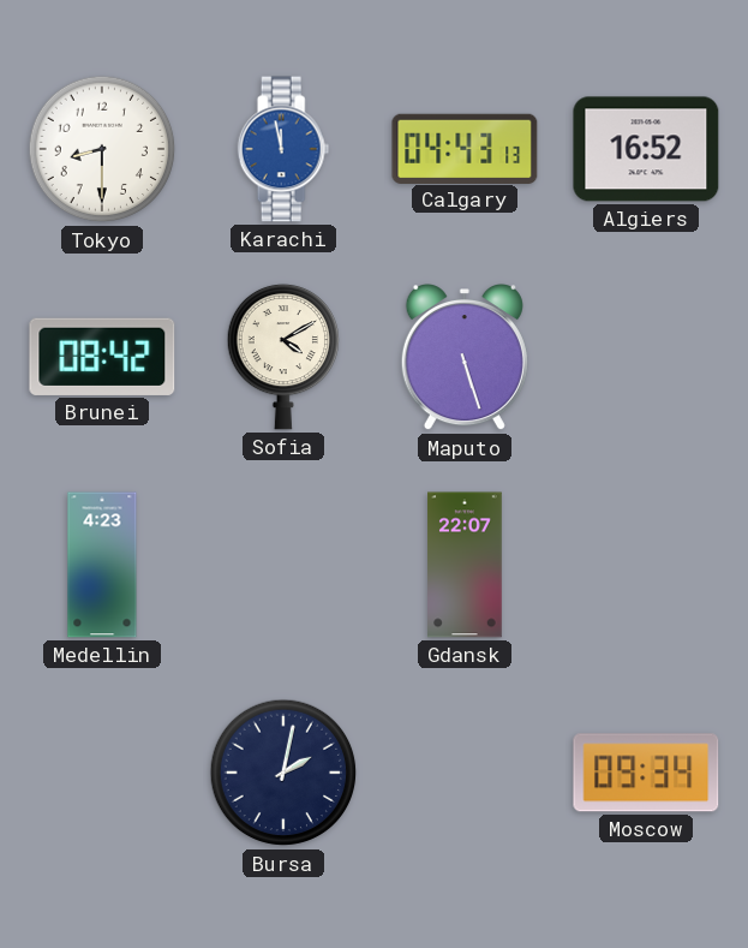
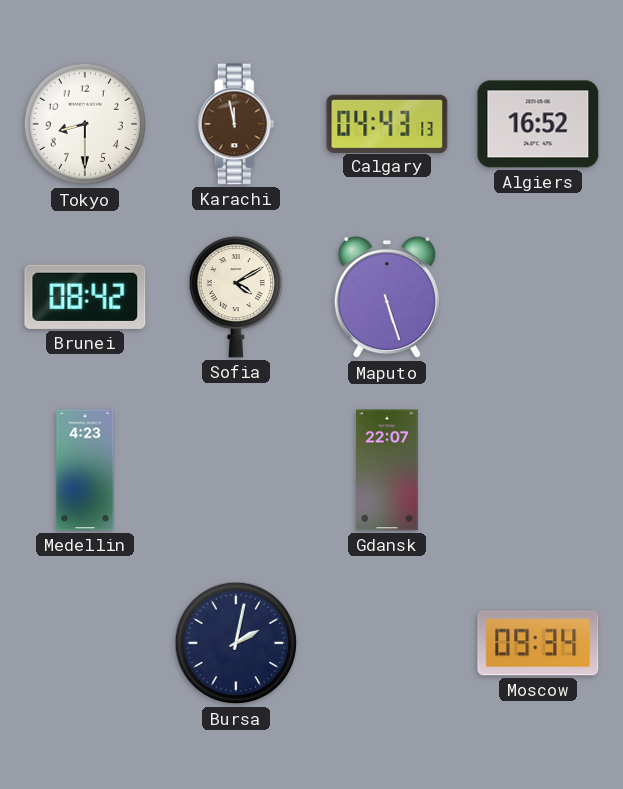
Karachi dial: blue -> brown (236, 124)
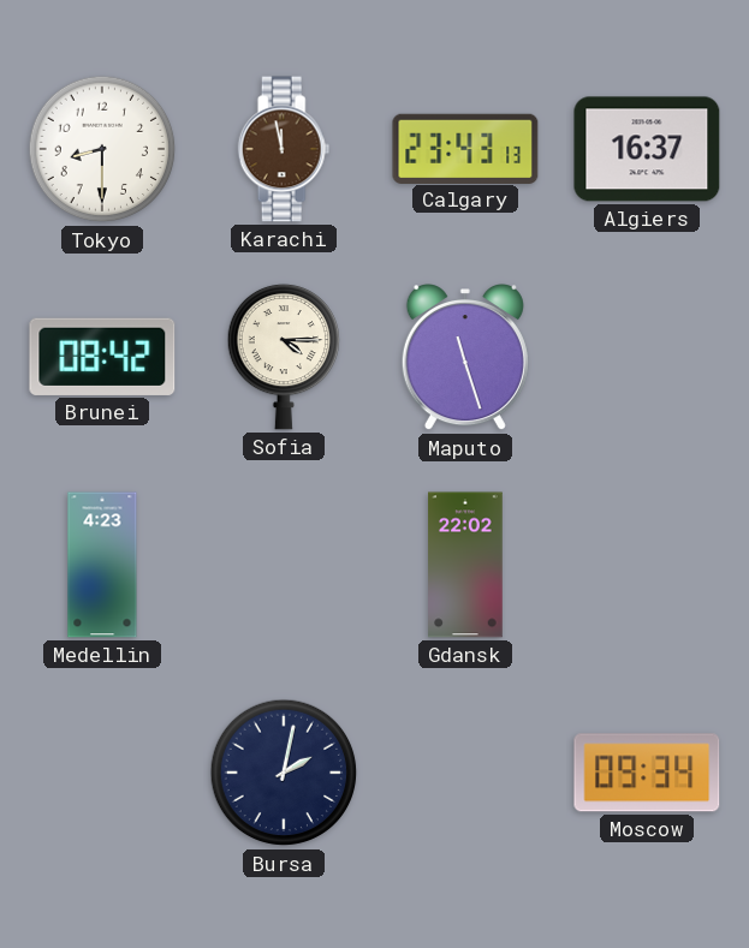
Calgary: 04:43 -> 23:43 (465, 148)
Algiers: 16:52 -> 16:37 (647, 149)
Sofia: 4:10 -> 4:15 (283, 357)
Maputo: 5:27 -> 11:27 (465, 357)
Gdansk: 22:07 -> 22:02 (465, 565)
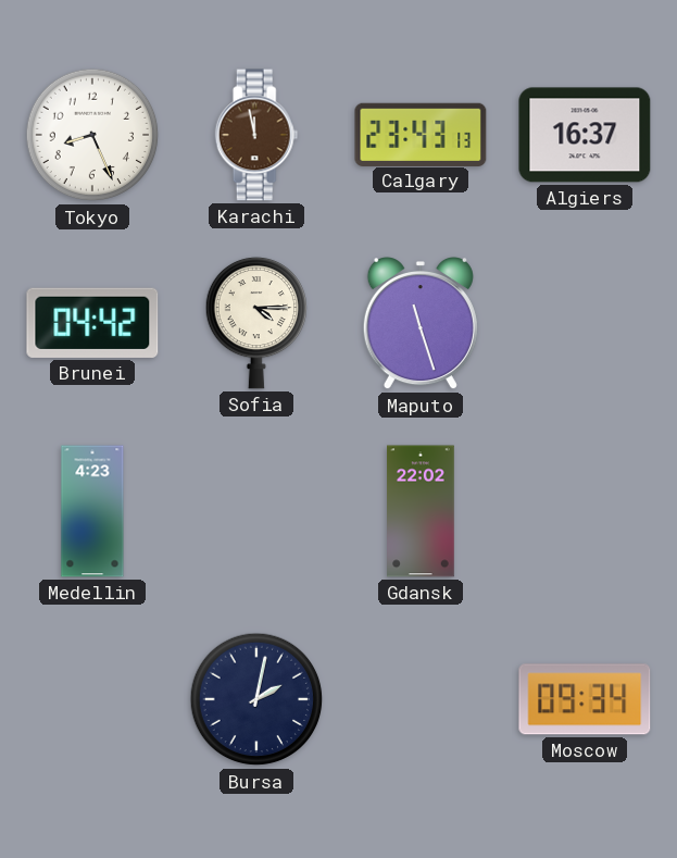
Tokyo: 8:30 -> 8:26 (92, 135)
Brunei: 08:42 -> 04:42 (92, 323)
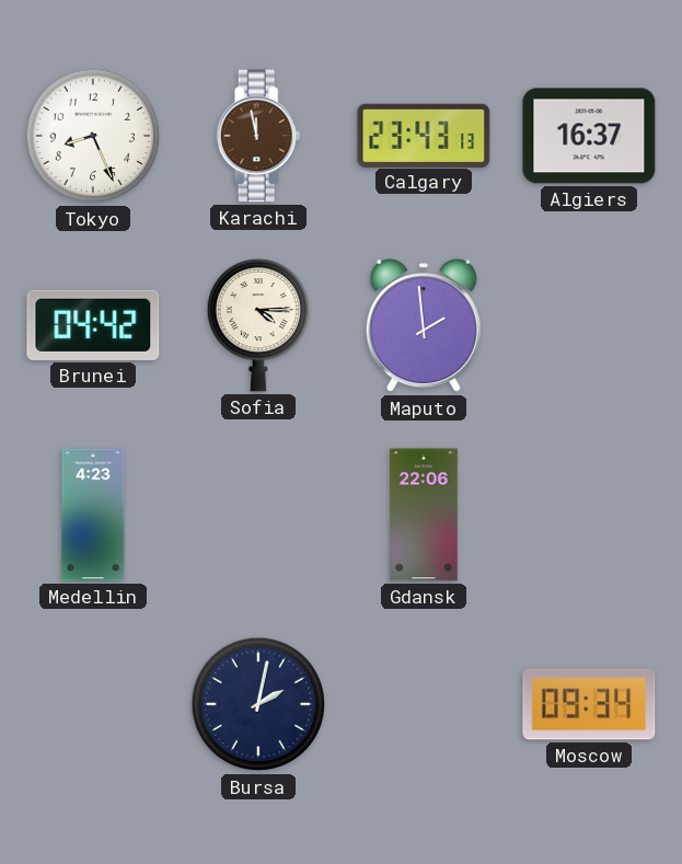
Maputo: 11:27 -> 1:59 (424, 325)
Gdansk: 22:02 -> 22:06 (424, 515)
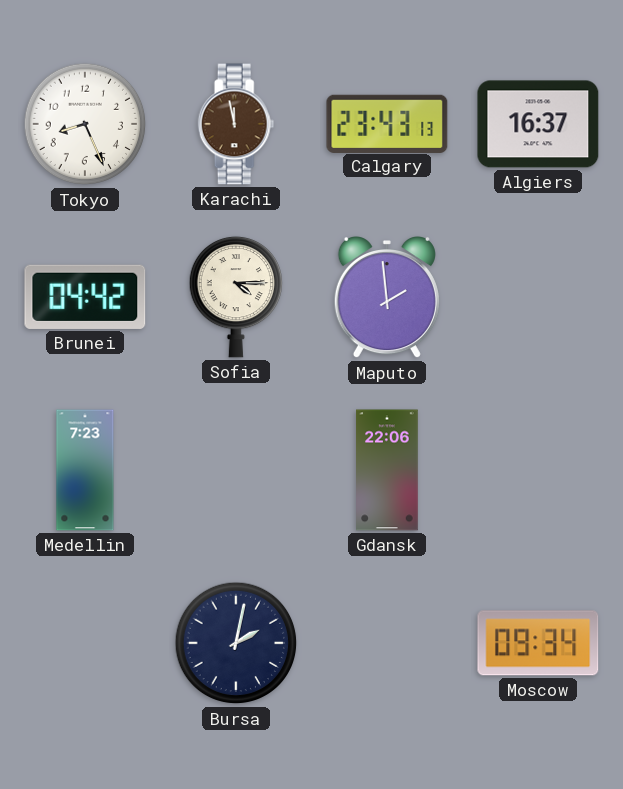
Medellin: 4:23 -> 7:23 (85, 470)
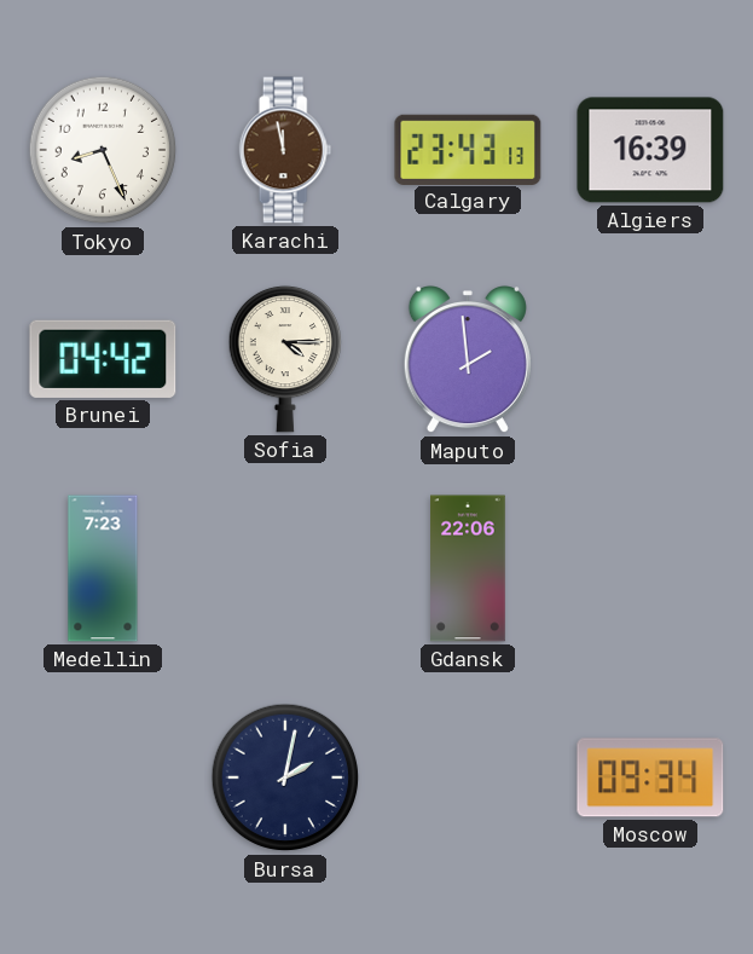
Algiers: 16:37 -> 16:39 (650, 150)
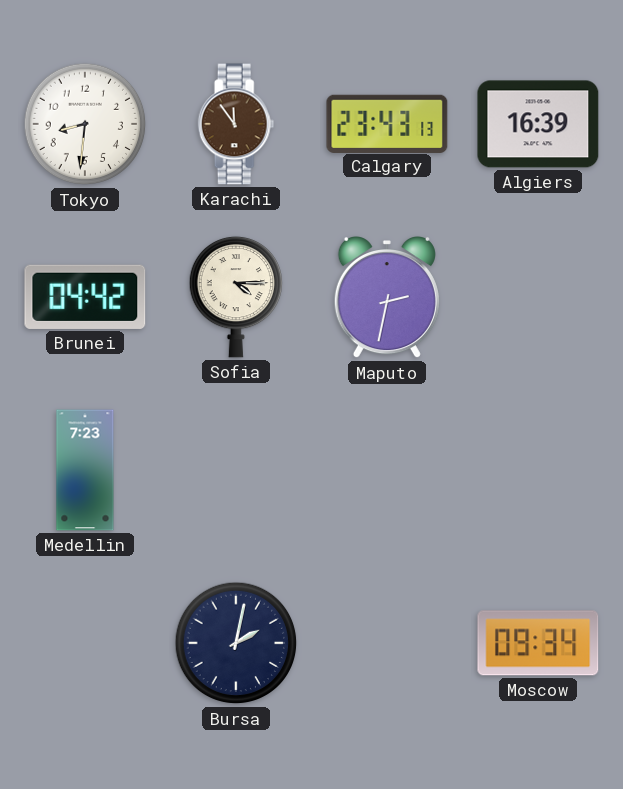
Tokyo: 8:26 -> 8:31 (85, 124)
Karachi: 11:58 -> 11:54 (236, 124)
Maputo: 1:59 -> 2:32 (387, 297)
Gdansk: 22:06 -> none (468, 568)
